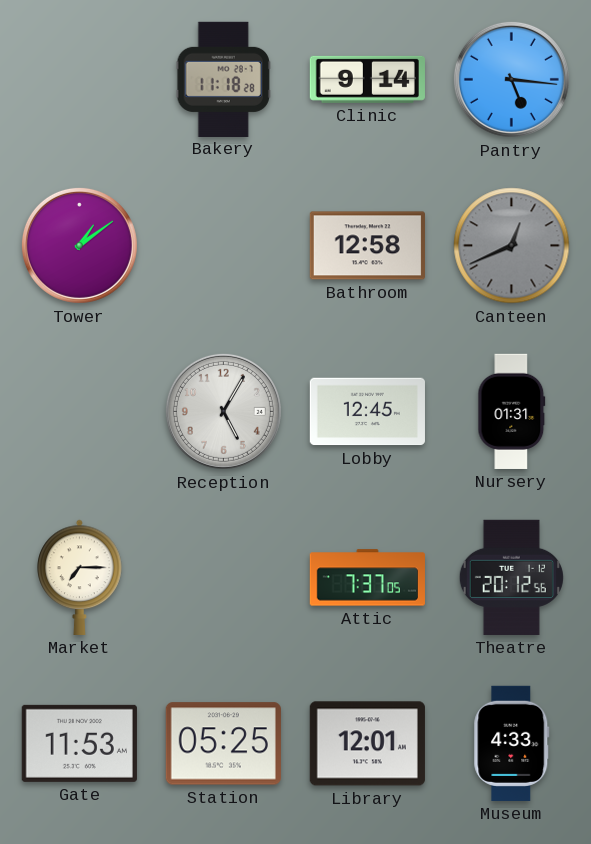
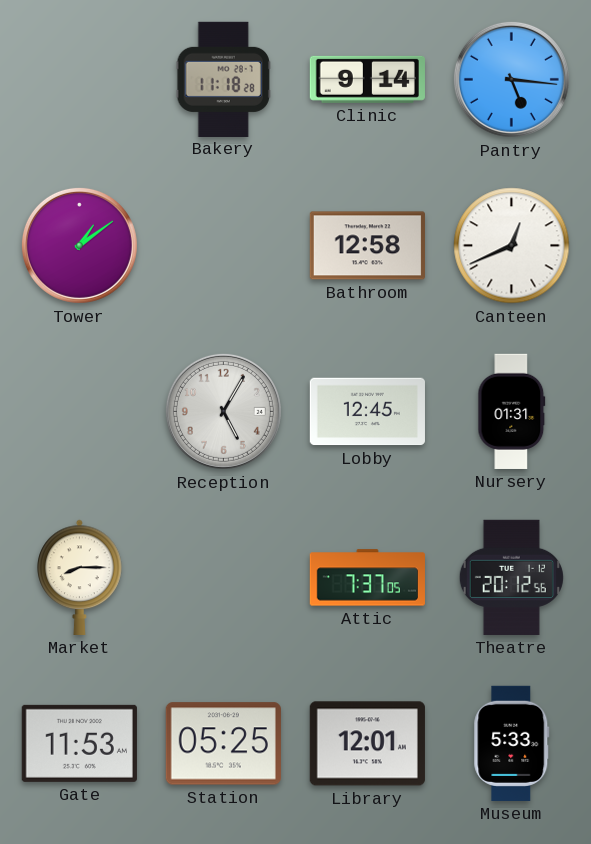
Canteen dial: grey -> white (512, 246)
Market: 7:15 -> 8:15 (80, 577)
Museum: 4:33 -> 5:33 (512, 743)
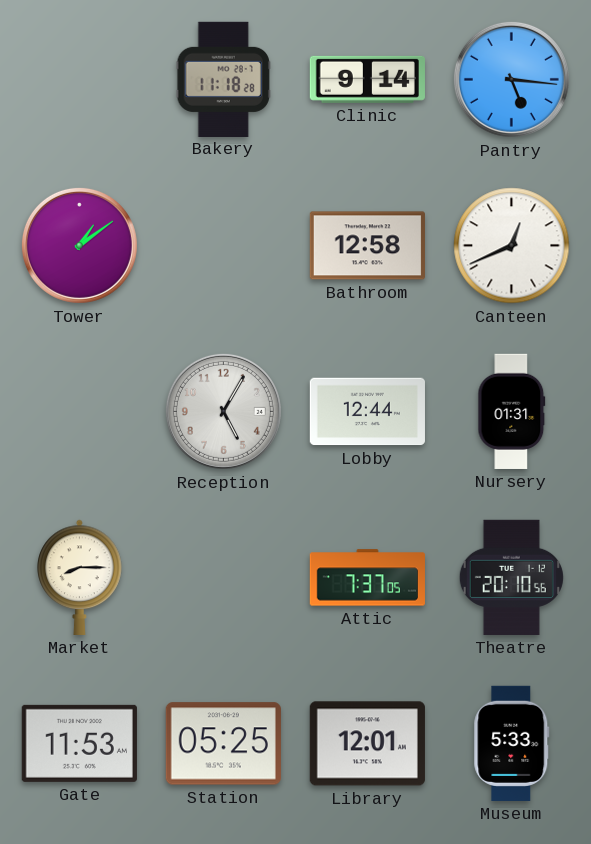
Lobby: 12:45 -> 12:44 (367, 412)
Theatre: 20:12 -> 20:10 (511, 577)
